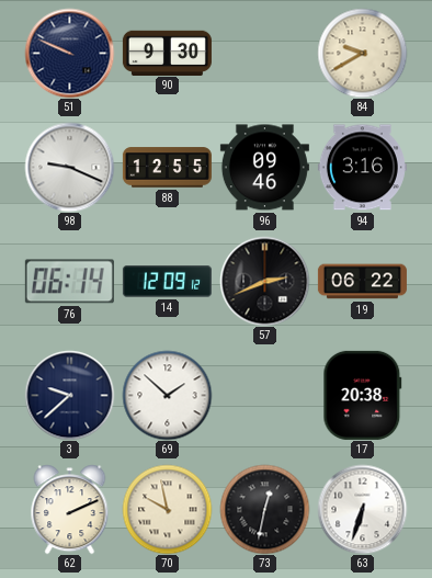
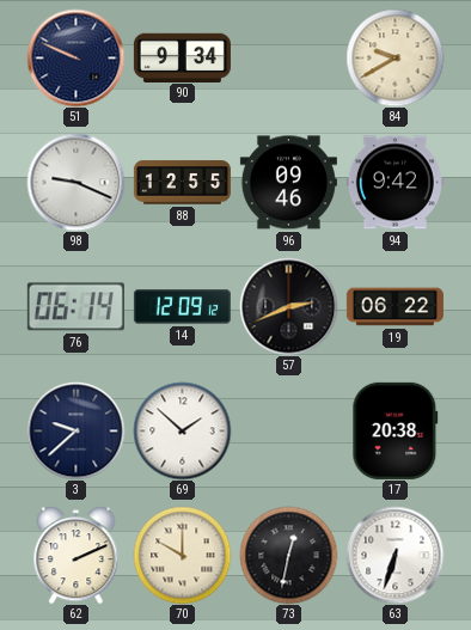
90: 9:30 -> 9:34 (182, 57)
94: 3:16 -> 9:42 (394, 183)
70: 9:58 -> 10:00 (182, 555)
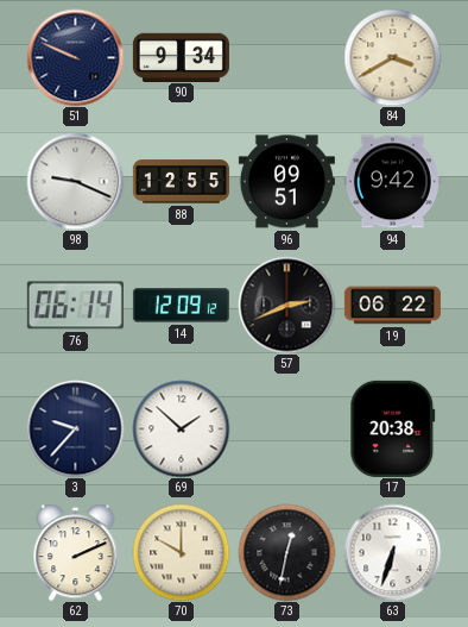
84: 9:40 -> 3:40 (392, 57)
96: 09:46 -> 09:51 (286, 182)
3: 9:38 -> 9:37 (75, 428)
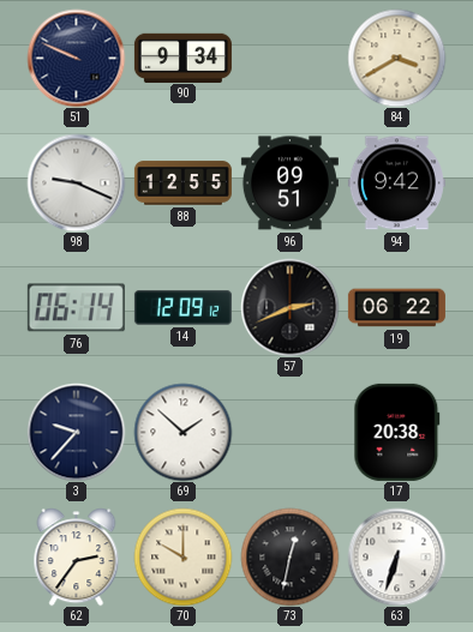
62: 2:11 -> 2:36 (77, 556)
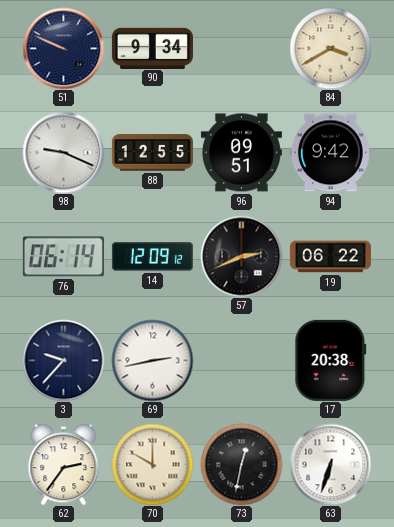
69: 1:52 -> 2:43 (152, 360)
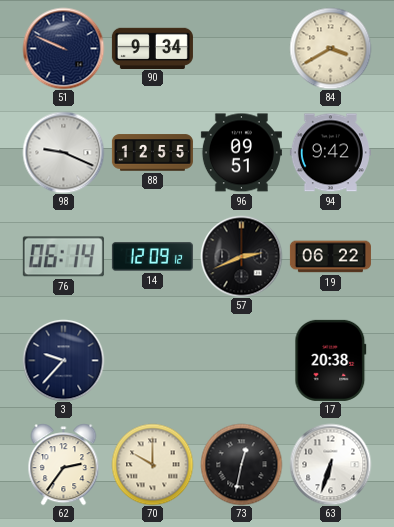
69: 2:43 -> none (152, 360)
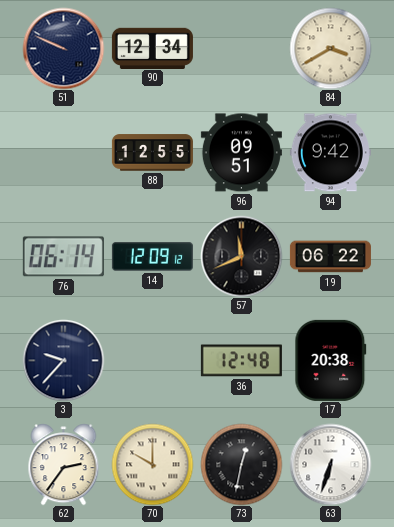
90: 9:34 -> 12:34 (152, 48)
98: 9:19 -> none (63, 152)
57: 2:41 -> 11:41 (241, 256)
36: none -> 12:48 (241, 361)
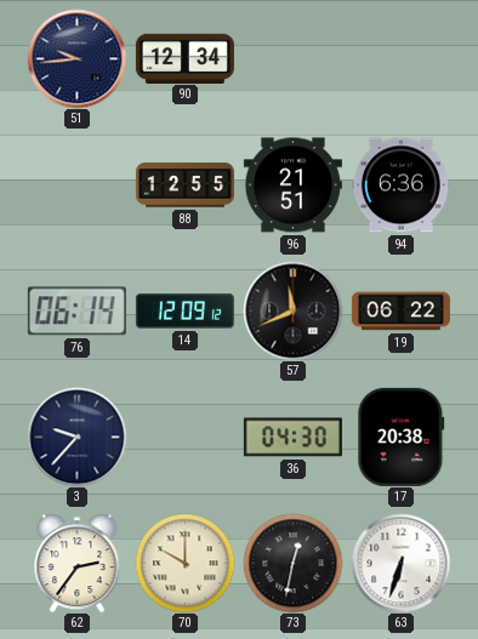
51: 9:49 -> 9:44 (76, 58)
84: 3:40 -> none (330, 48)
96: 09:51 -> 21:51 (292, 186)
94: 9:42 -> 6:36 (400, 186)
36: 12:48 -> 04:30 (292, 438)
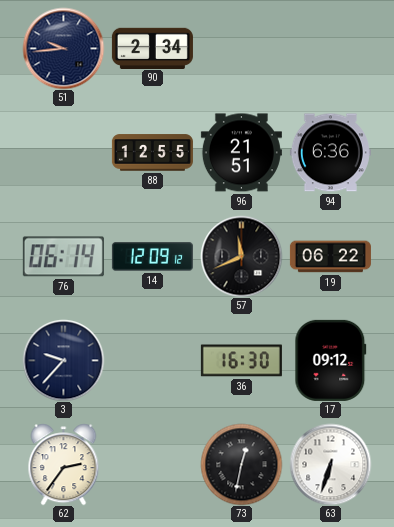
90: 12:34 -> 2:34 (152, 48)
36: 04:30 -> 16:30 (241, 361)
17: 20:38 -> 09:12 (331, 360)
70: 10:00 -> none (184, 563)
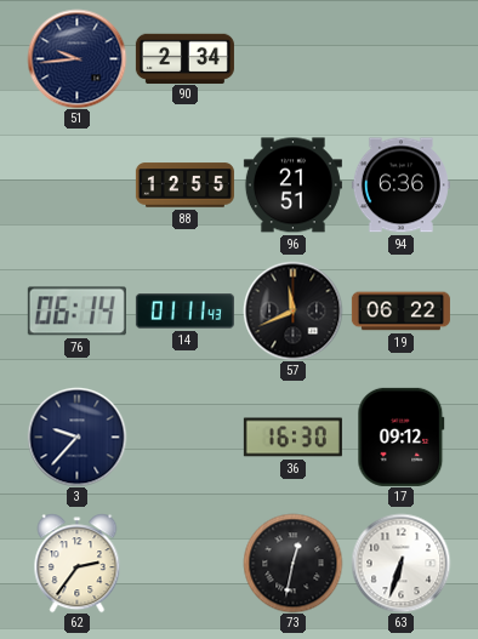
14: 12:09 -> 01:11 (184, 312)
